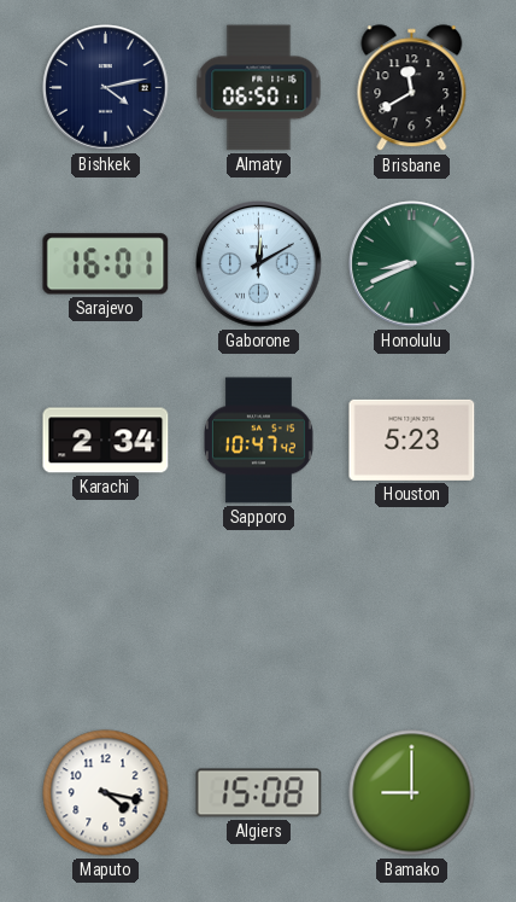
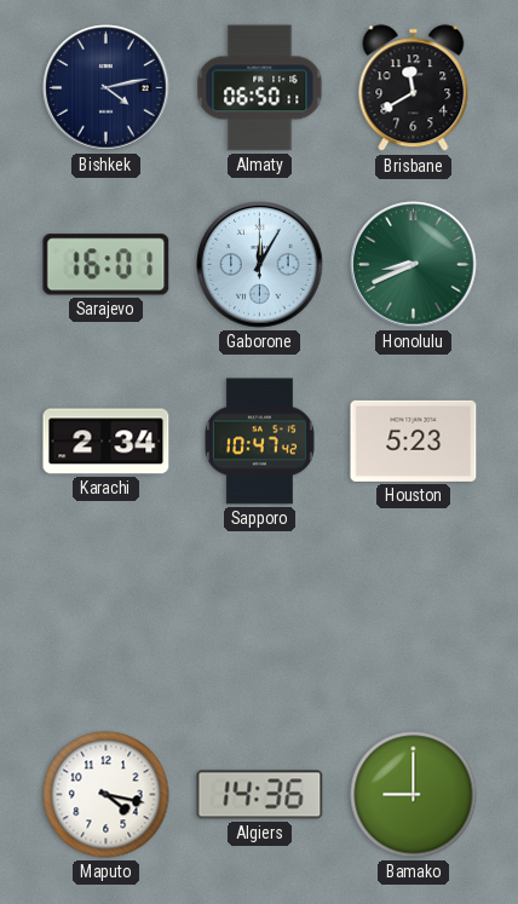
Gaborone: 12:10 -> 12:05 (260, 265)
Algiers: 15:08 -> 14:36 (260, 795)
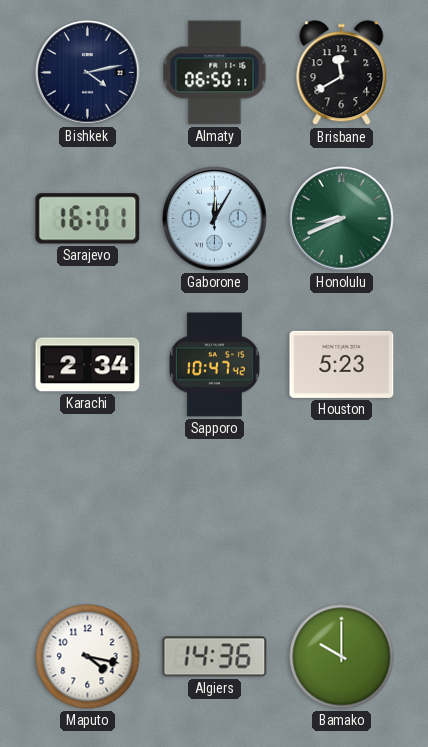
Bamako: 9:00 -> 10:00 (342, 657)
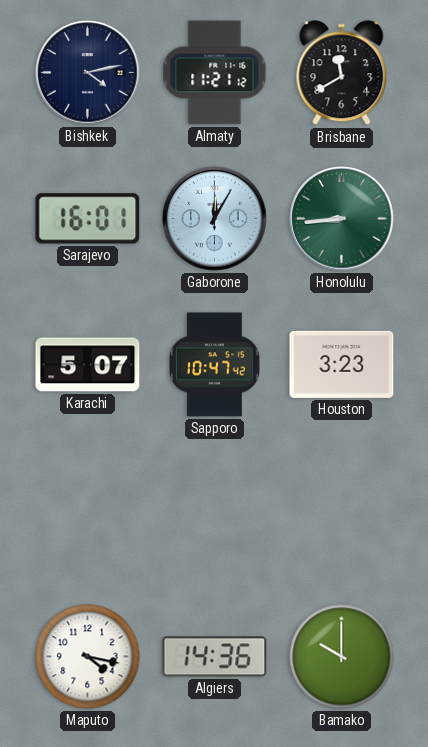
Almaty: 06:50 -> 11:21 (215, 73)
Honolulu: 8:41 -> 8:44 (342, 219)
Karachi: 2:34 -> 5:07 (88, 365)
Houston: 5:23 -> 3:23 (342, 364)
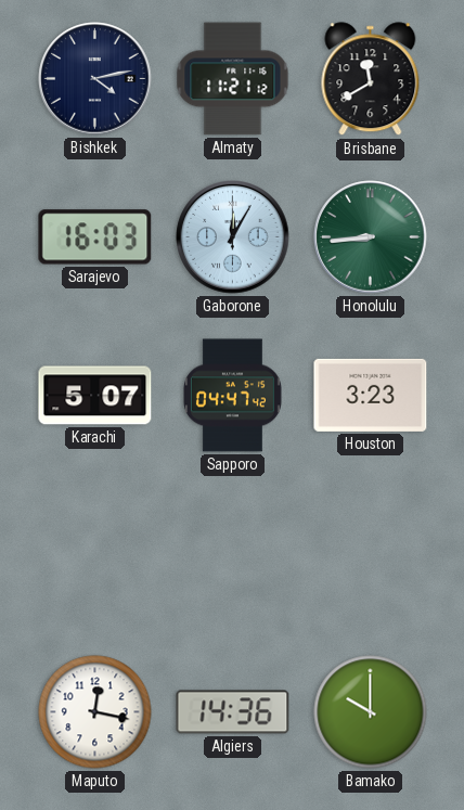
Sarajevo: 16:01 -> 16:03 (95, 237)
Sapporo: 10:47 -> 04:47 (232, 396)
Maputo: 4:17 -> 12:17 (95, 712)
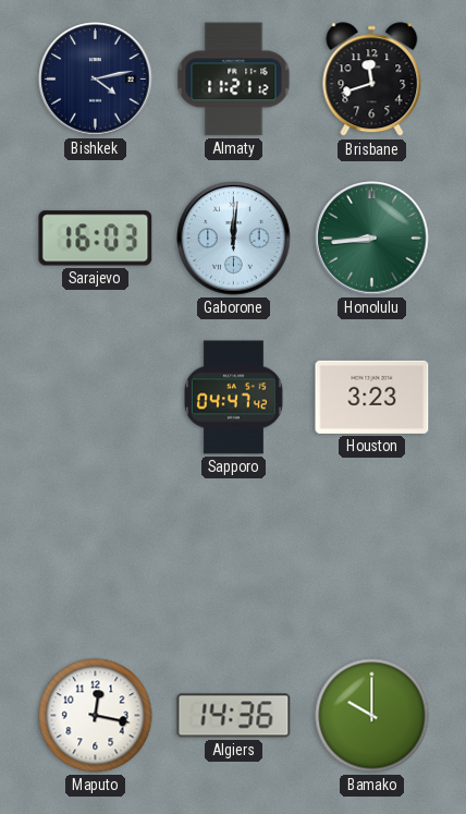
Brisbane: 11:40 -> 11:42 (372, 80)
Gaborone: 12:05 -> 12:01 (234, 239)
Karachi: 5:07 -> none (95, 396)
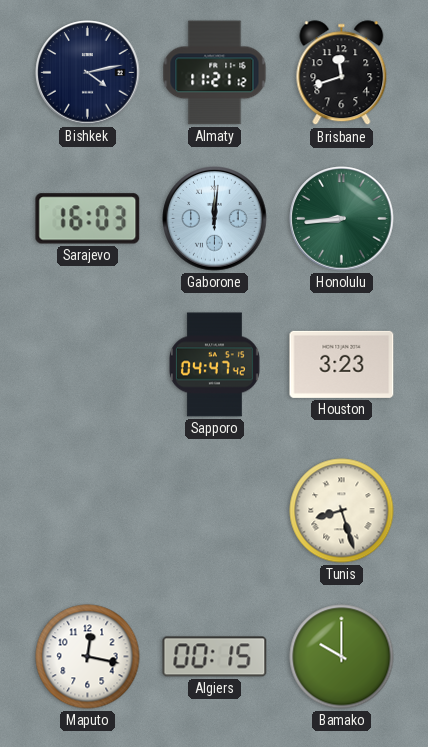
Tunis: none -> 8:27 (342, 511)
Algiers: 14:36 -> 00:15 (215, 657)
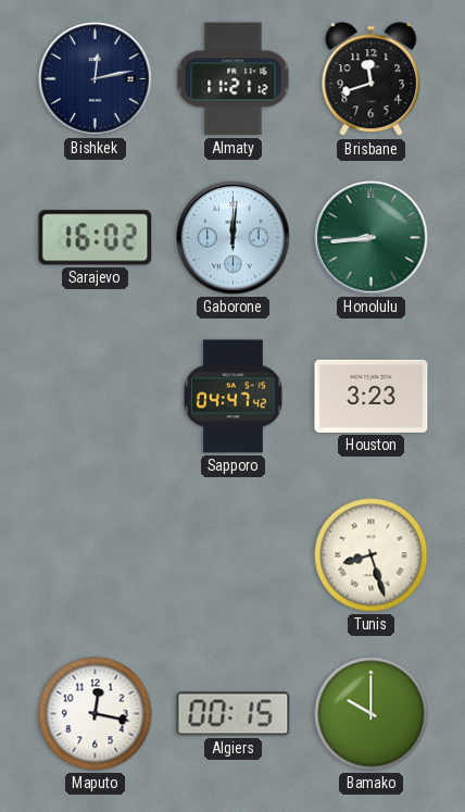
Bishkek: 4:13 -> 12:13 (96, 79)
Sarajevo: 16:03 -> 16:02 (96, 238)
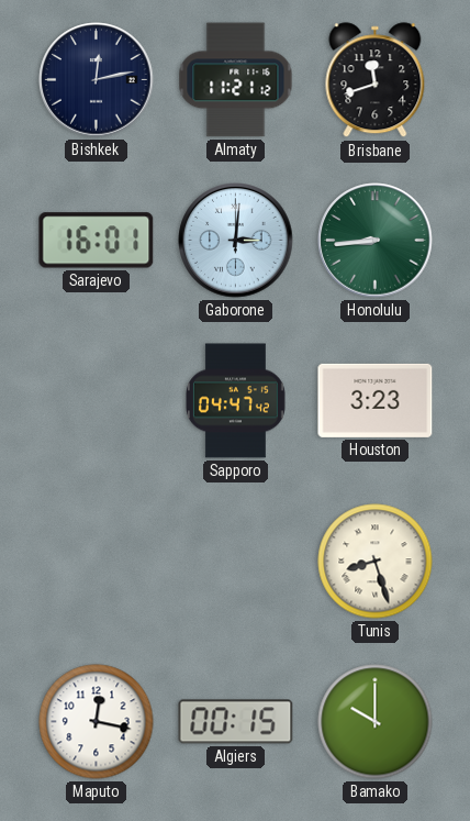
Sarajevo: 16:02 -> 16:01 (97, 241)
Gaborone: 12:01 -> 3:01 (236, 241)
